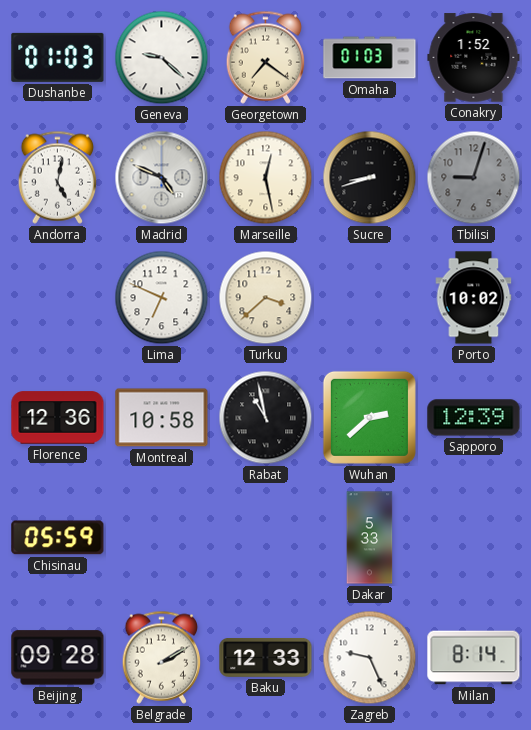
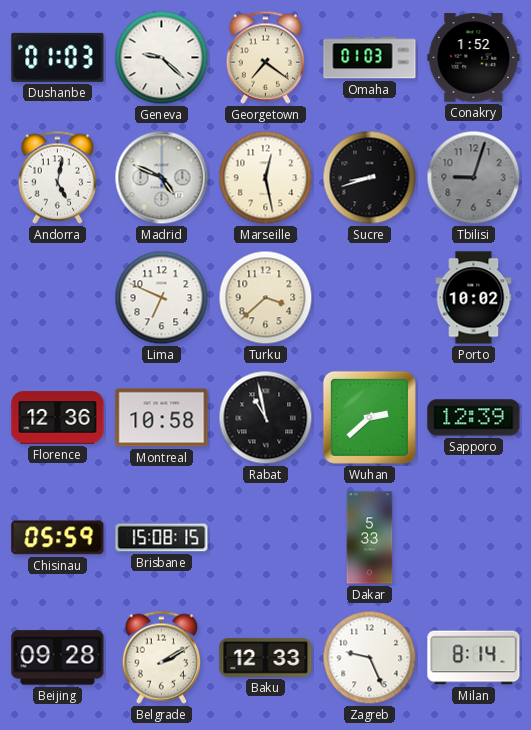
Brisbane: none -> 15:08 (162, 538)
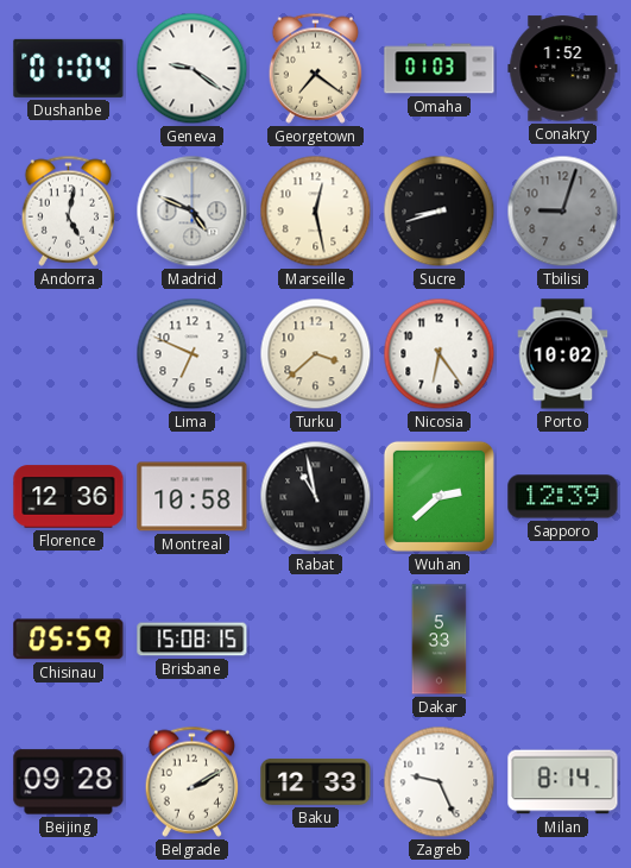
Dushanbe: 01:03 -> 01:04 (69, 68)
Geneva: 9:22 -> 9:21 (193, 69)
Nicosia: none -> 6:24 (440, 354)
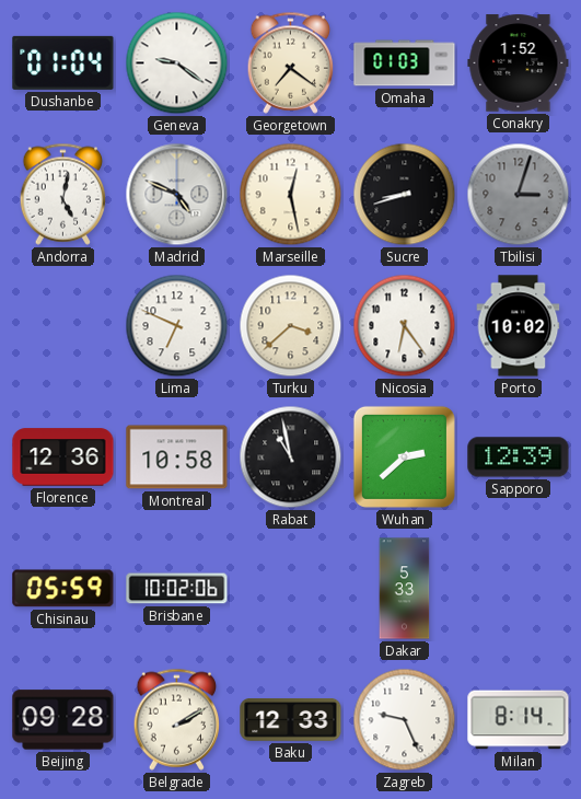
Tbilisi: 9:03 -> 3:03 (519, 195)
Brisbane: 15:08 -> 10:02 (177, 589)
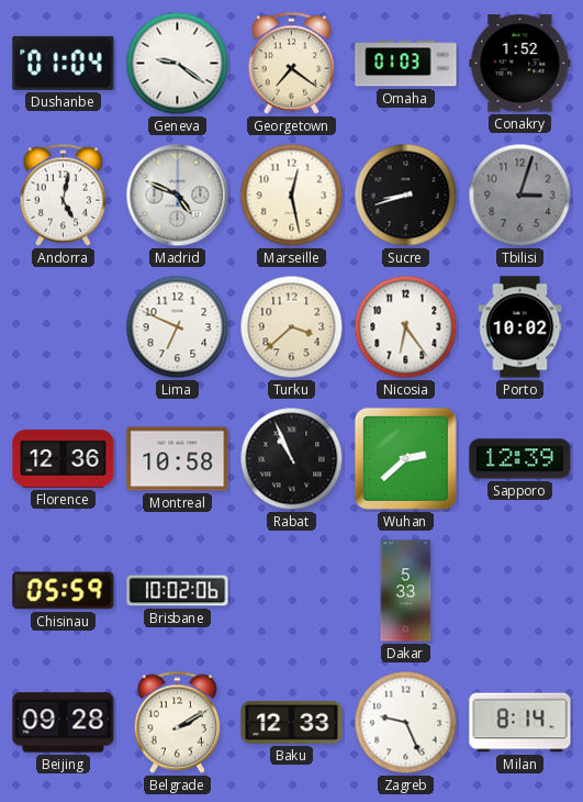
Rabat: 10:58 -> 10:56 (292, 459)
